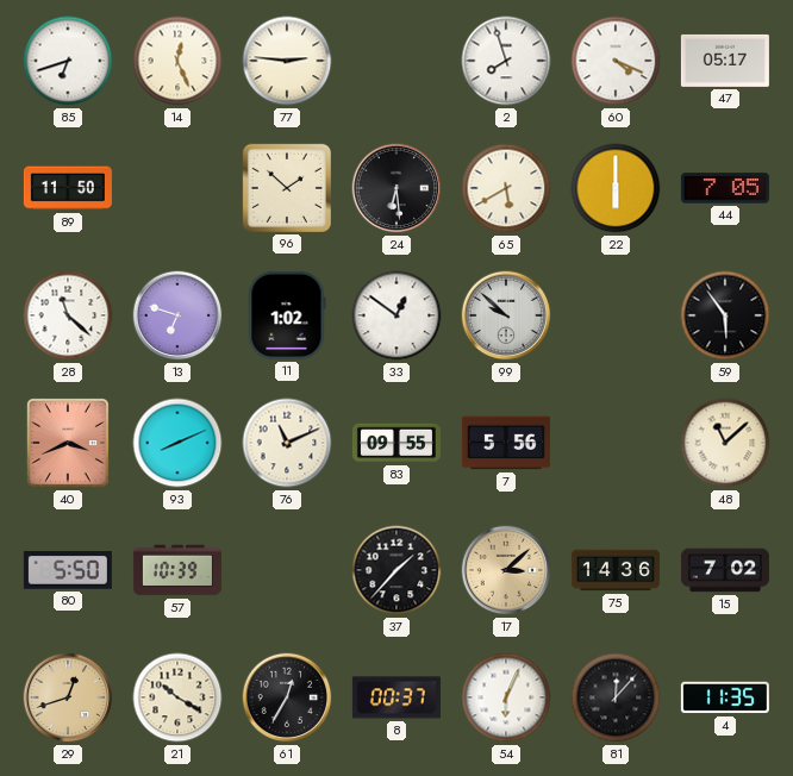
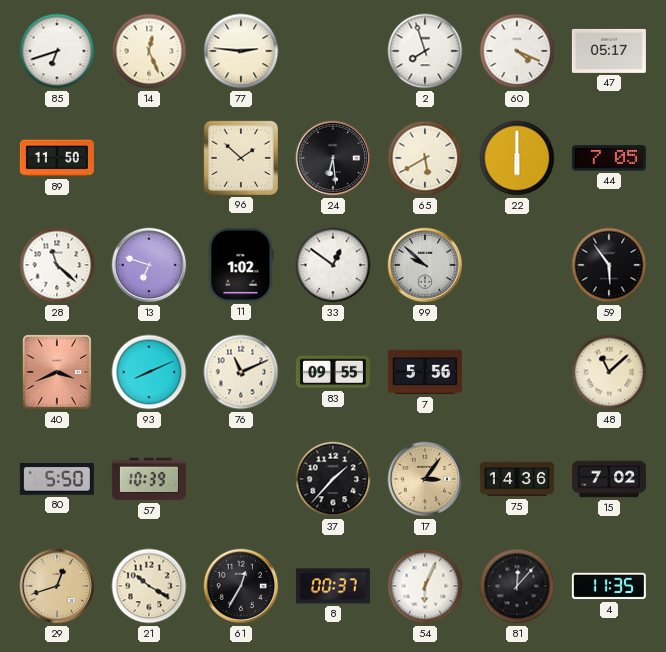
17: 3:08 -> 3:06 (425, 479)
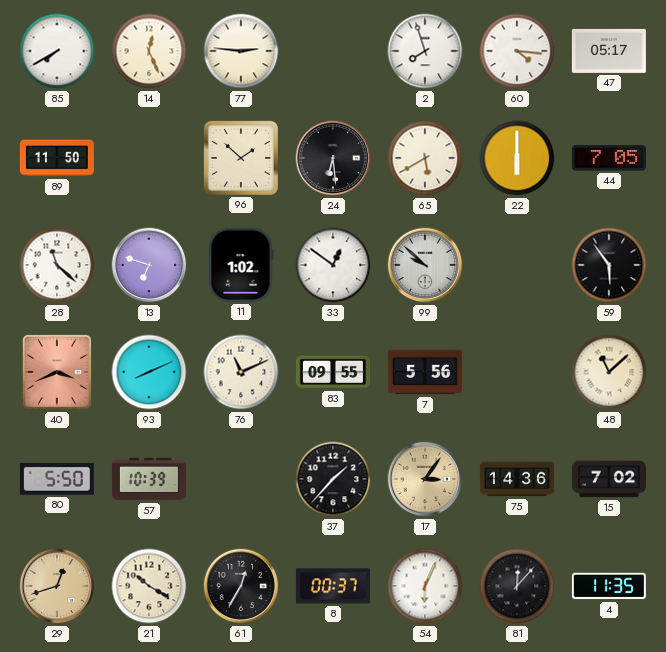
85: 6:42 -> 7:40 (57, 51)
60: 4:19 -> 4:16 (517, 51)
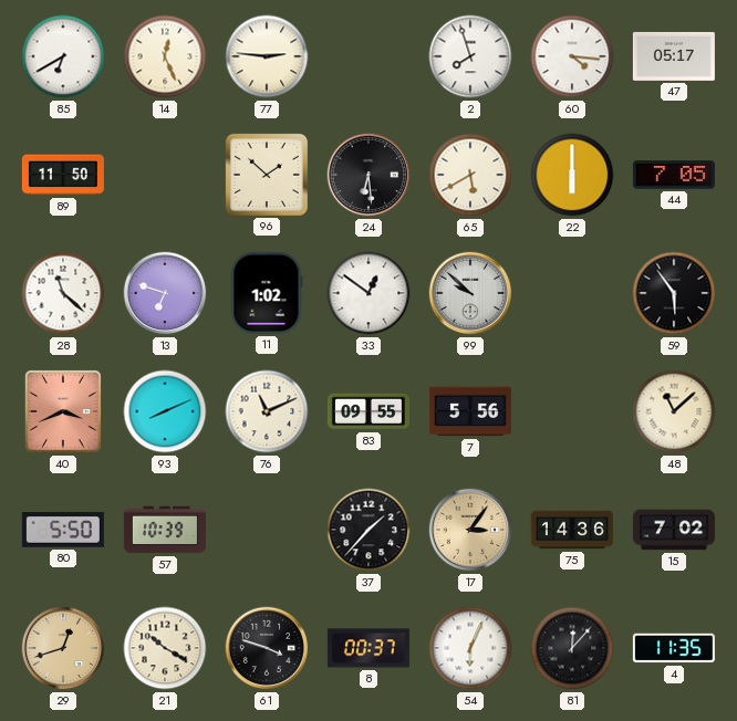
85: 7:40 -> 6:40 (63, 56)
61: 12:35 -> 3:48 (267, 648)
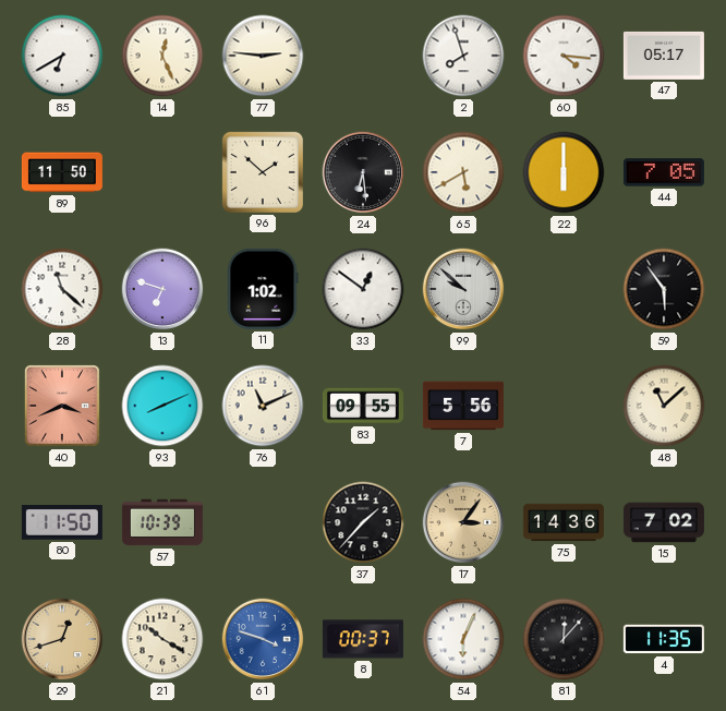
80: 5:50 -> 11:50 (62, 522)
61 dial: black -> blue (263, 639)
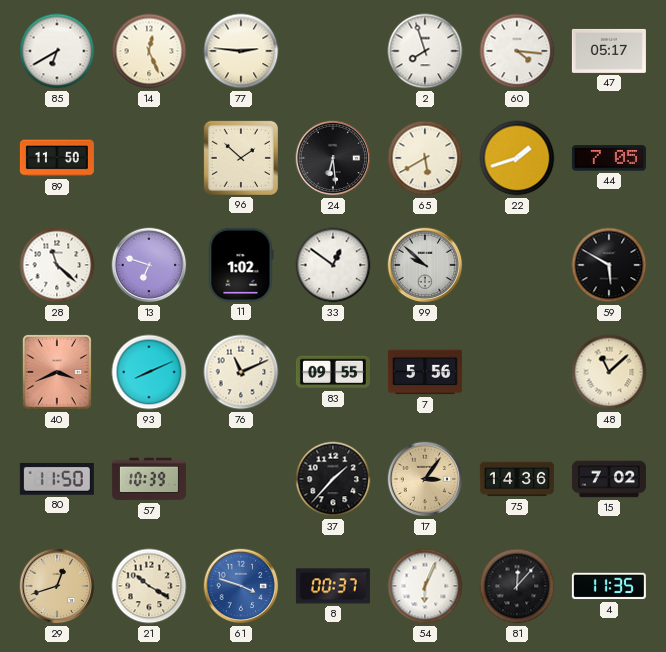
22: 6:00 -> 1:42 (517, 158)
59: 5:54 -> 5:50 (609, 265)
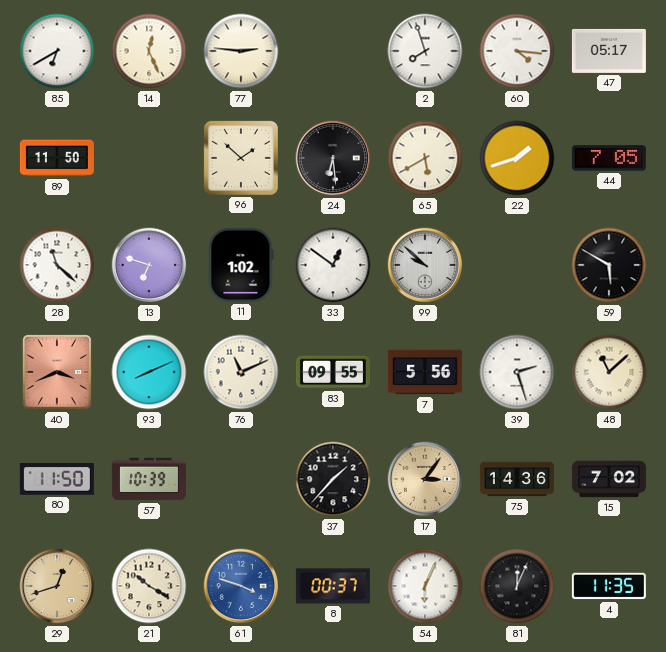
39: none -> 2:27 (517, 372)
81: 12:07 -> 12:04 (517, 586)
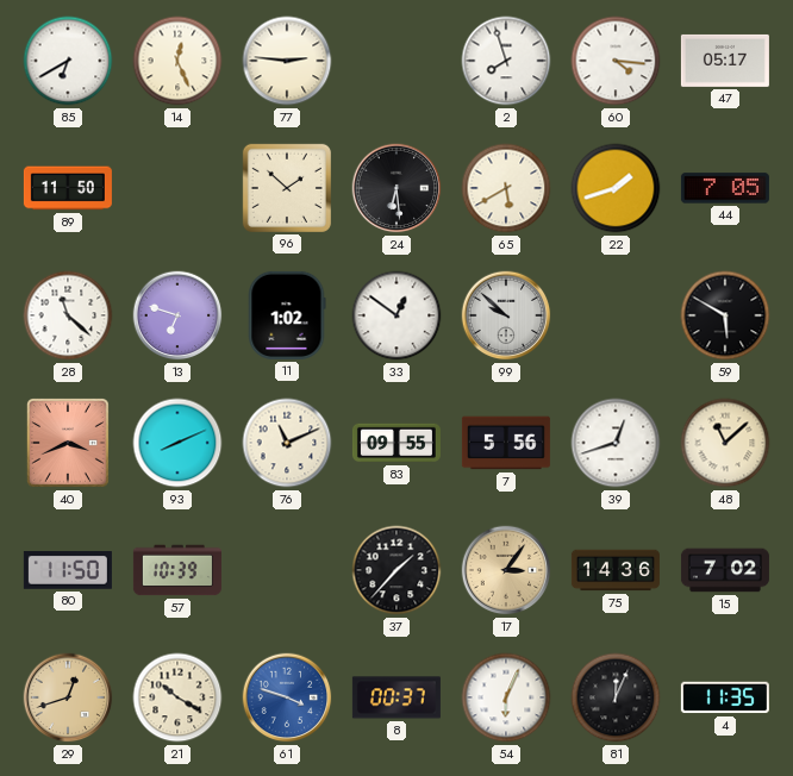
39: 2:27 -> 12:42 (616, 443)
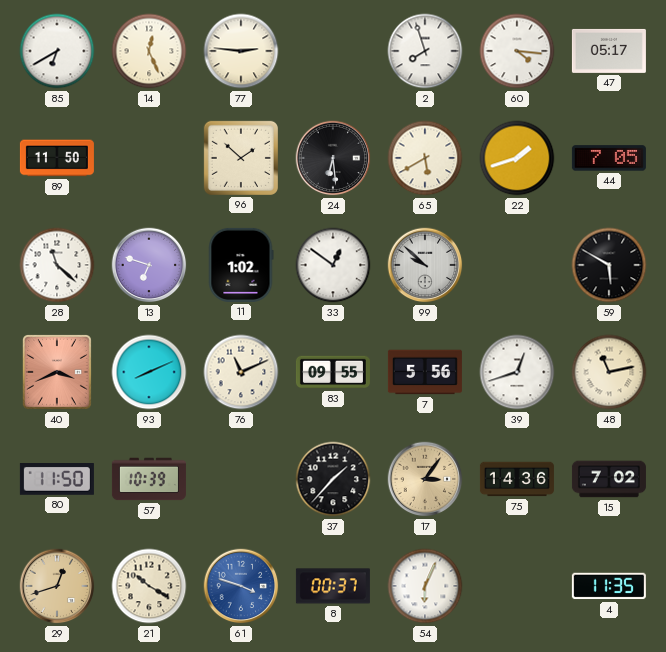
48: 11:08 -> 11:13 (609, 372)
81: 12:04 -> none (616, 697)
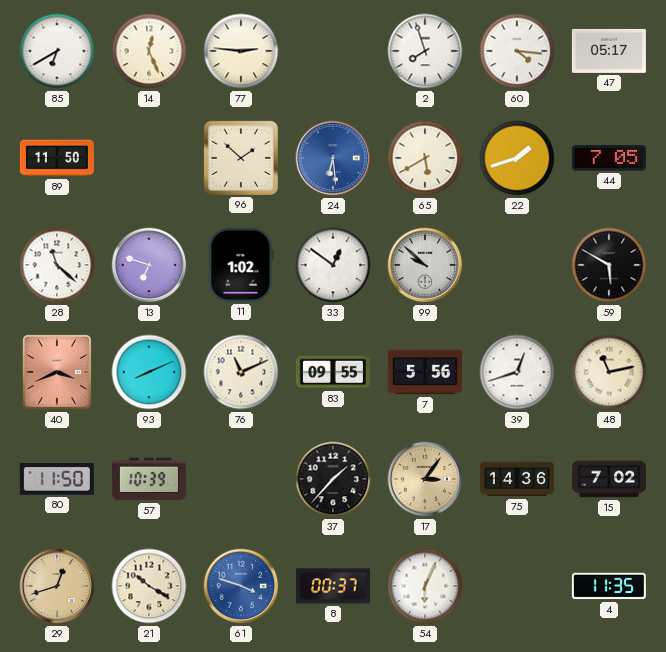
24 dial: black -> blue (333, 158)
